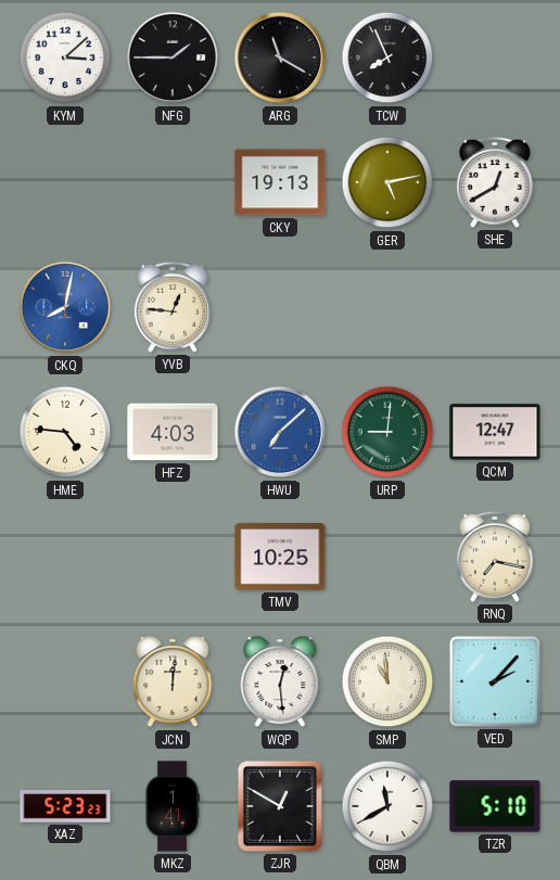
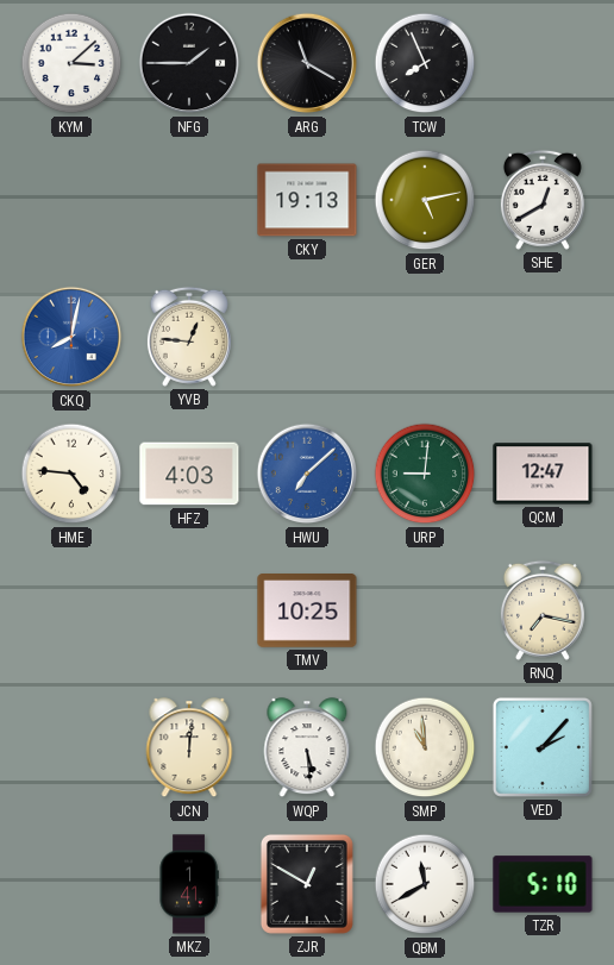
WQP: 12:29 -> 5:29 (307, 748)
XAZ: 5:23 -> none (65, 806)
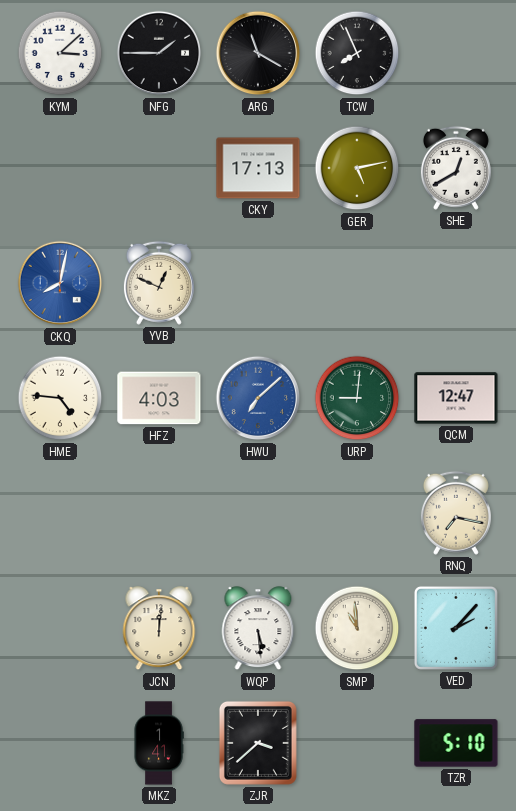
CKY: 19:13 -> 17:13 (258, 168)
YVB: 12:46 -> 12:49 (159, 283)
TMV: 10:25 -> none (307, 612)
ZJR: 12:50 -> 3:38 (258, 743)
QBM: 11:40 -> none (425, 884)
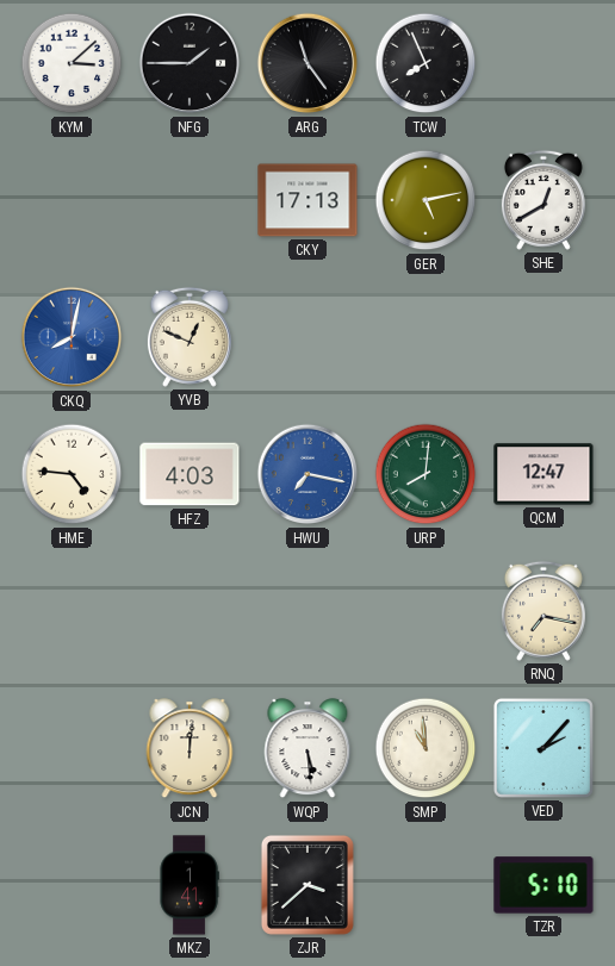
ARG: 11:20 -> 11:24 (307, 63)
HWU: 7:08 -> 7:17 (307, 474)
URP: 9:01 -> 8:01 (425, 474)
